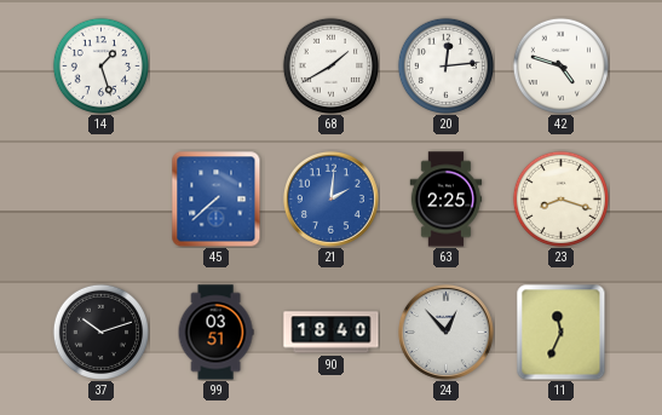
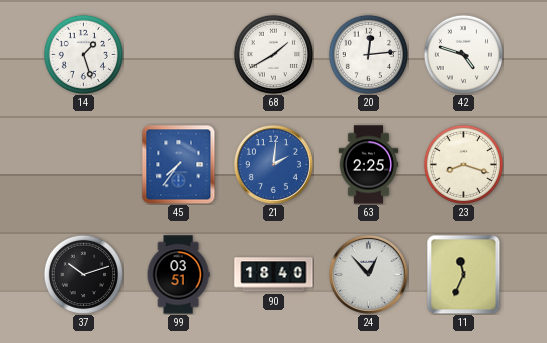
45: 7:38 -> 7:36 (179, 164)
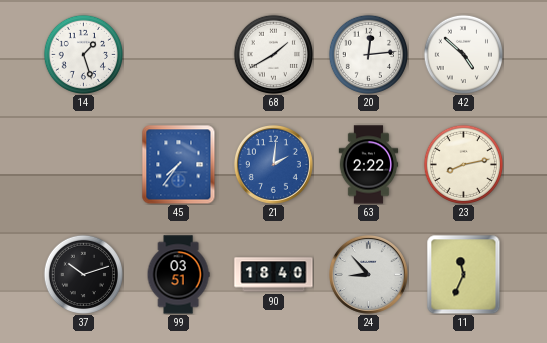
42: 4:48 -> 4:52 (463, 54)
63: 2:25 -> 2:22 (369, 165)
23: 8:18 -> 8:13 (463, 164)
24: 12:53 -> 8:53 (368, 274)
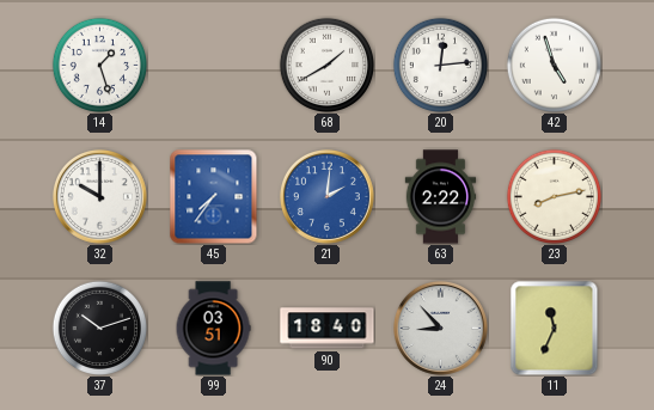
42: 4:52 -> 4:57 (554, 65)
32: none -> 10:00 (99, 196)
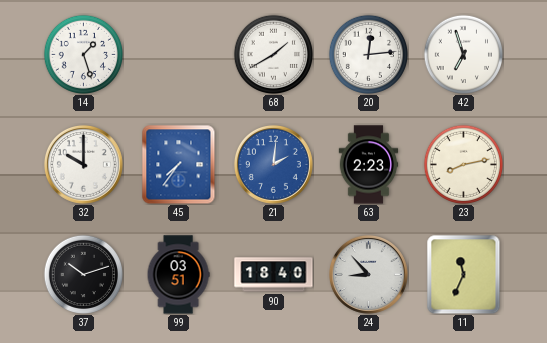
42: 4:57 -> 6:57 (463, 54)
63: 2:22 -> 2:23 (369, 165)
